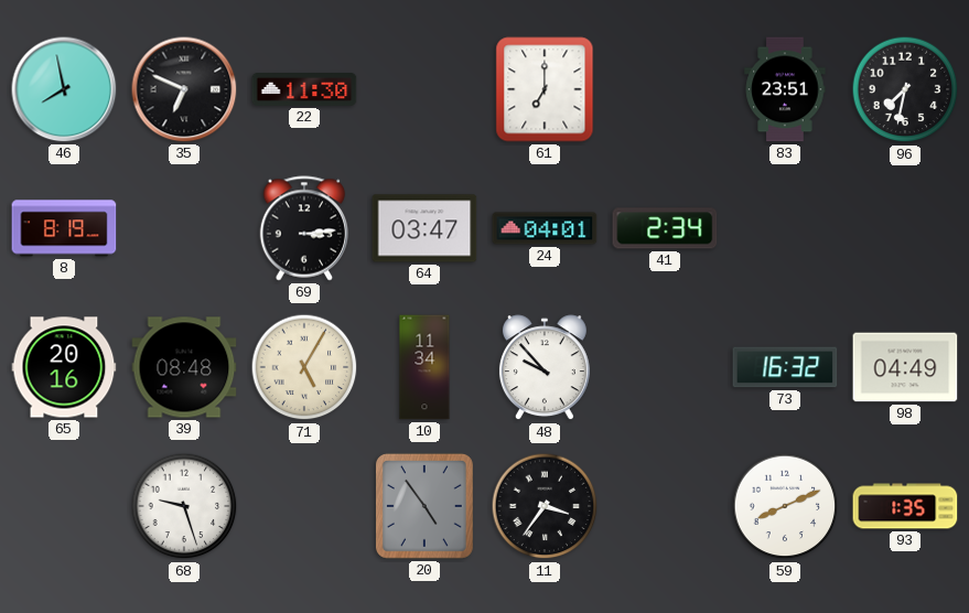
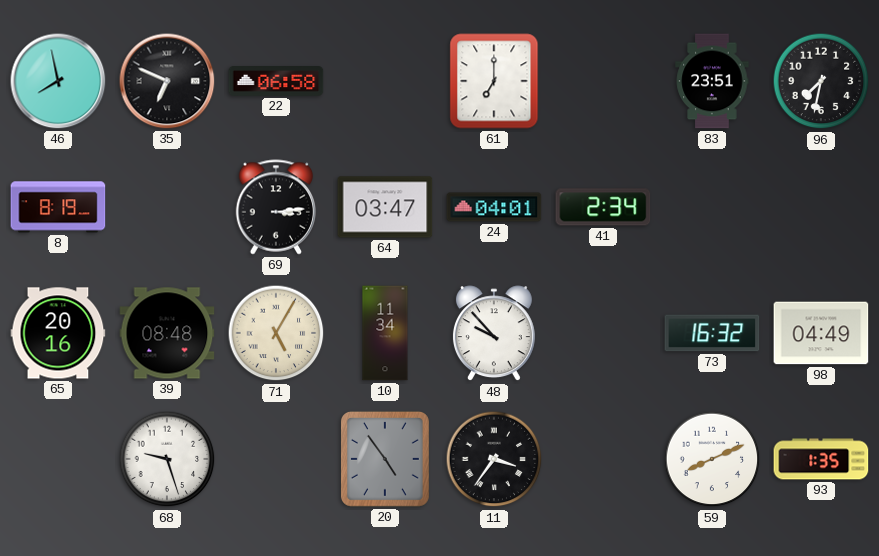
22: 11:30 -> 06:58 (276, 82)
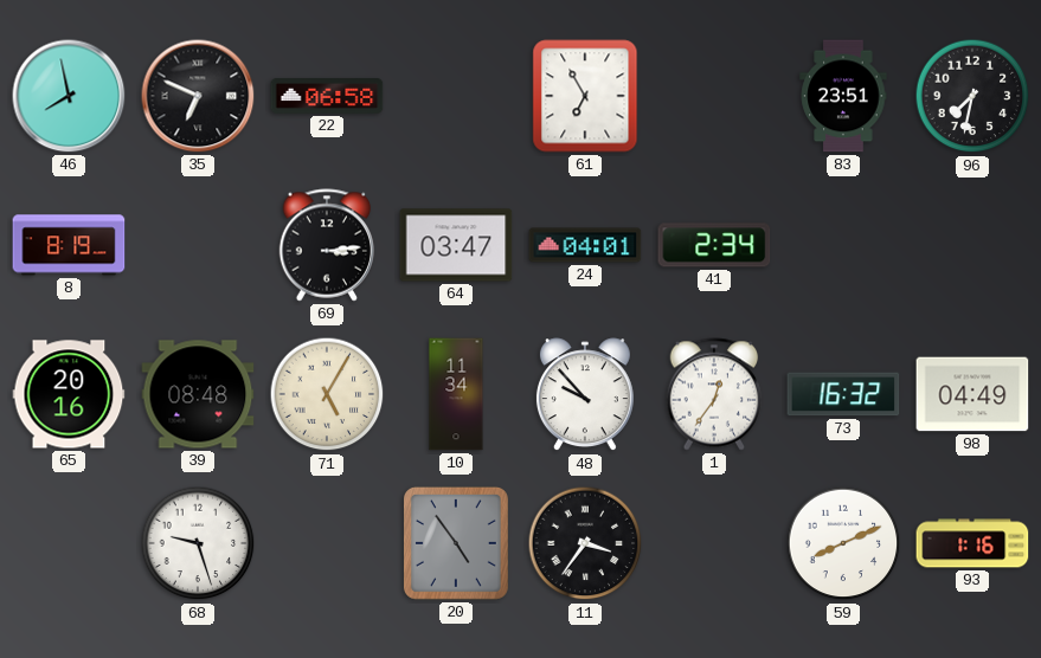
61: 7:00 -> 6:55 (585, 96)
1: none -> 12:36 (714, 394)
93: 1:35 -> 1:16 (972, 543)
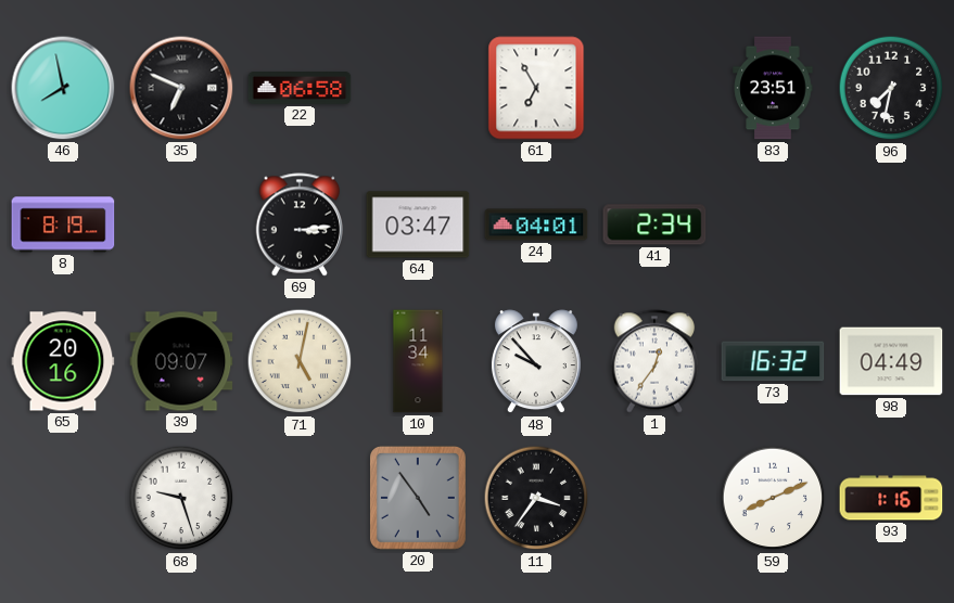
39: 08:48 -> 09:07 (181, 361)
71: 5:05 -> 5:02 (300, 361)
